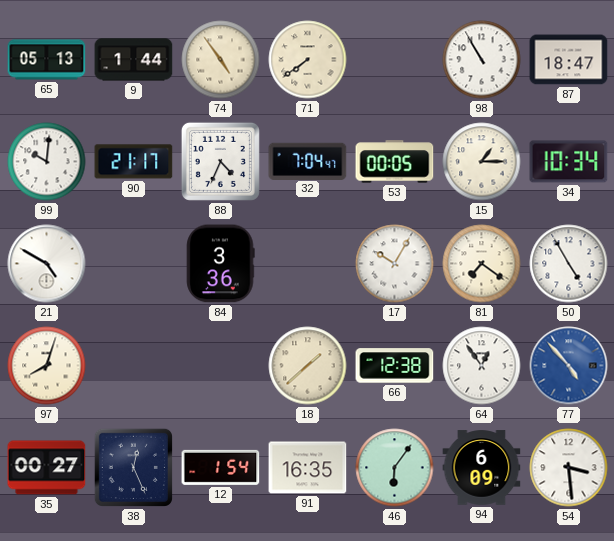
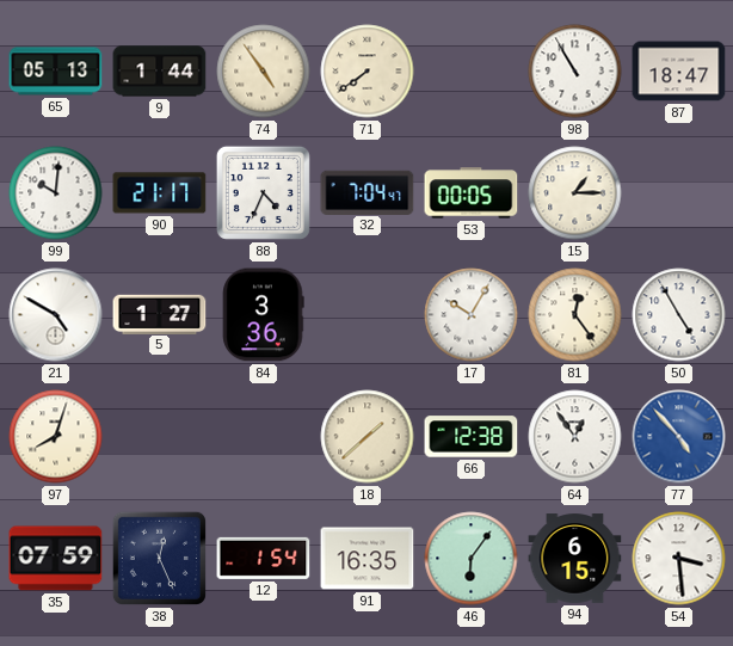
34: 10:34 -> none (569, 162)
5: none -> 1:27 (160, 314)
81: 7:21 -> 12:24 (575, 315)
35: 00:27 -> 07:59 (56, 559)
94: 6:09 -> 6:15 (575, 559)
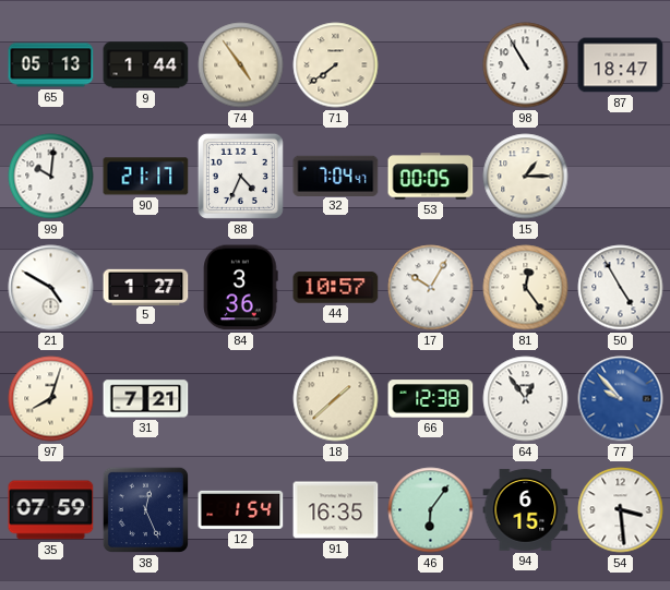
44: none -> 10:57 (336, 288)
31: none -> 7:21 (146, 399)
77: 4:53 -> 9:53 (621, 399)
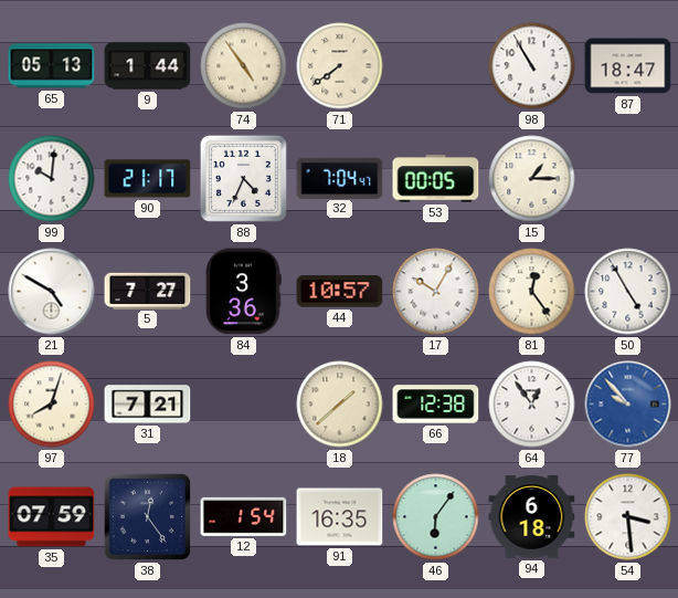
5: 1:27 -> 7:27 (148, 291)
38: 12:26 -> 12:24 (147, 516)
94: 6:15 -> 6:18 (532, 517)
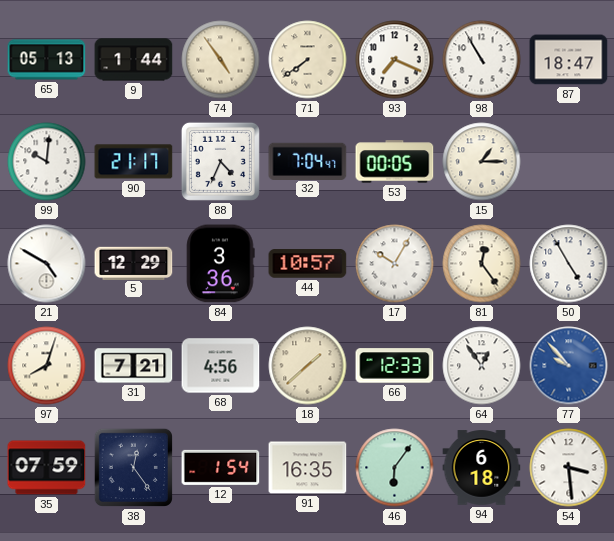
93: none -> 7:19 (395, 60)
5: 7:27 -> 12:29 (134, 263)
68: none -> 4:56 (221, 366)
66: 12:38 -> 12:33 (395, 366)
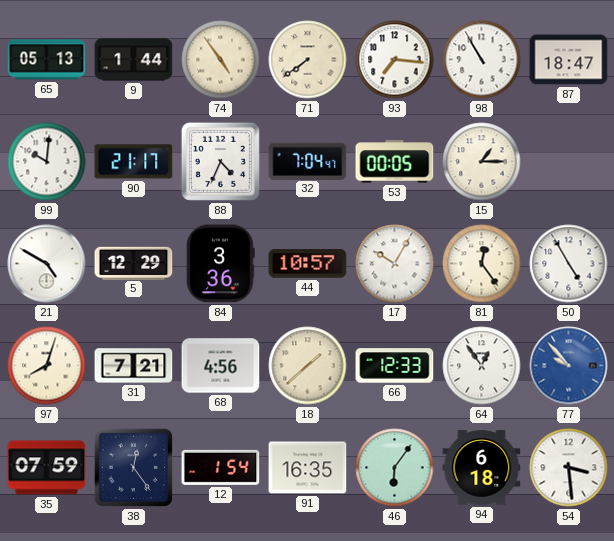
93: 7:19 -> 7:16 (395, 60)
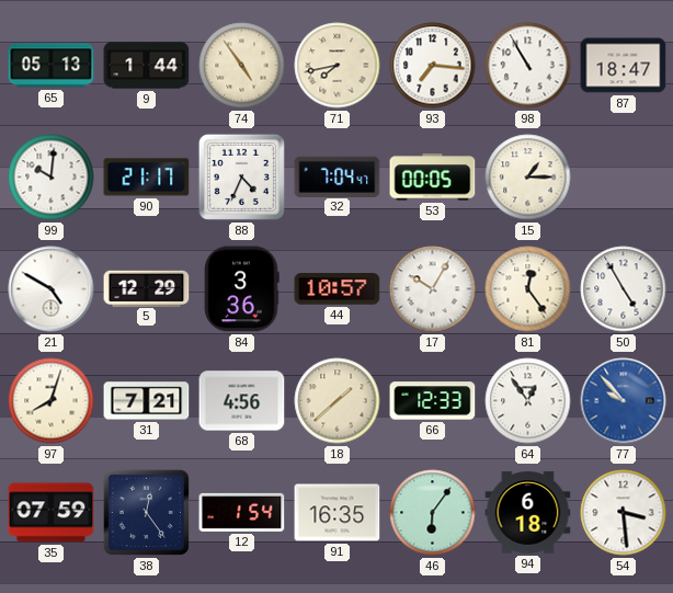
71: 7:39 -> 7:43 (338, 66)
